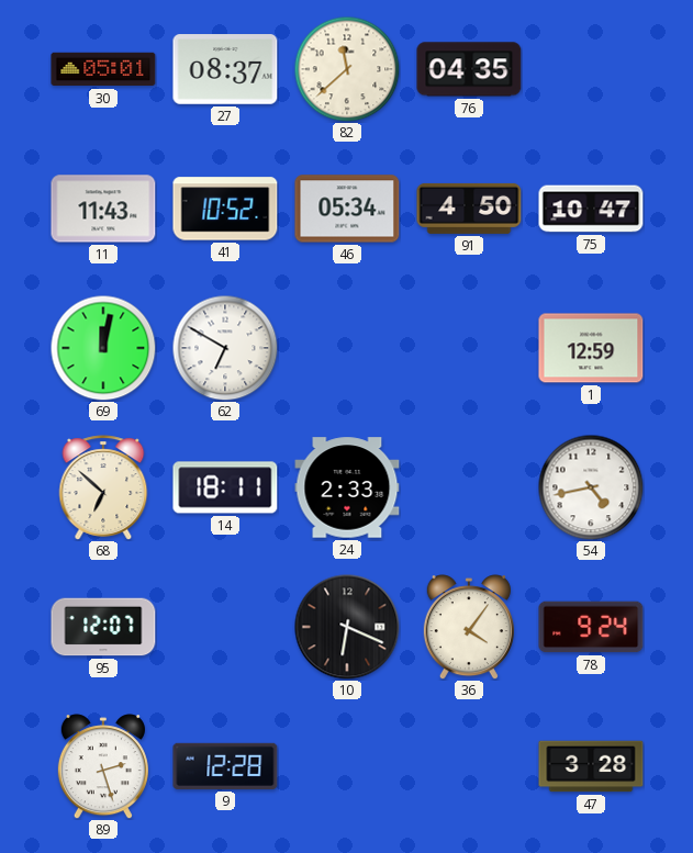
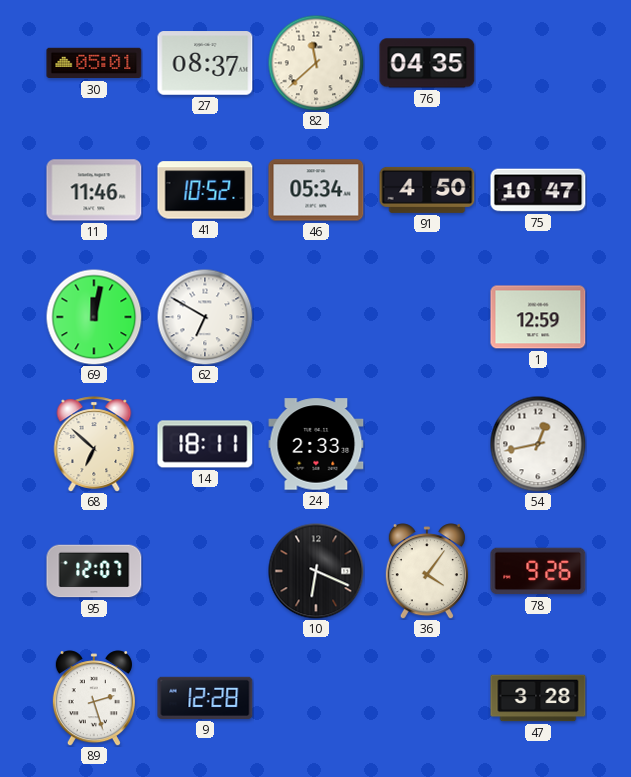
11: 11:43 -> 11:46 (94, 190)
54: 4:43 -> 12:43 (538, 444)
78: 9:24 -> 9:26 (538, 571)
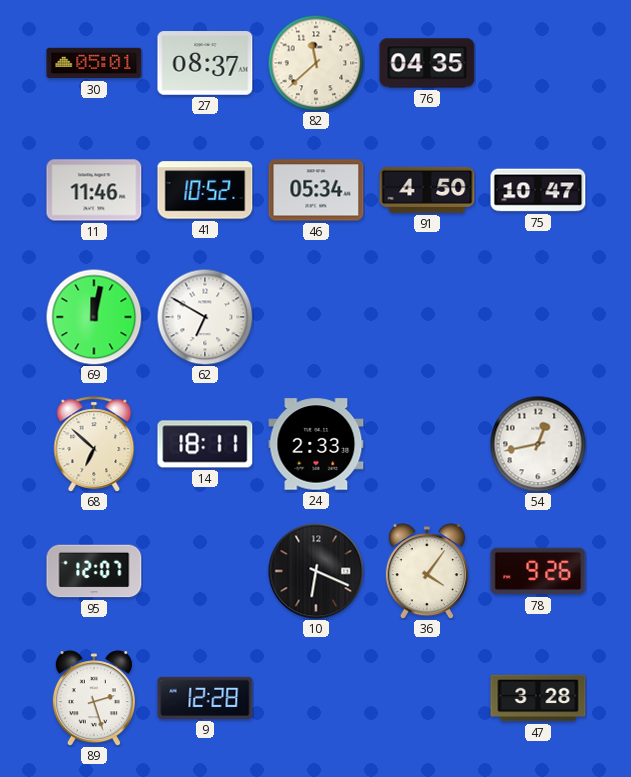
1: 12:59 -> none (538, 317)
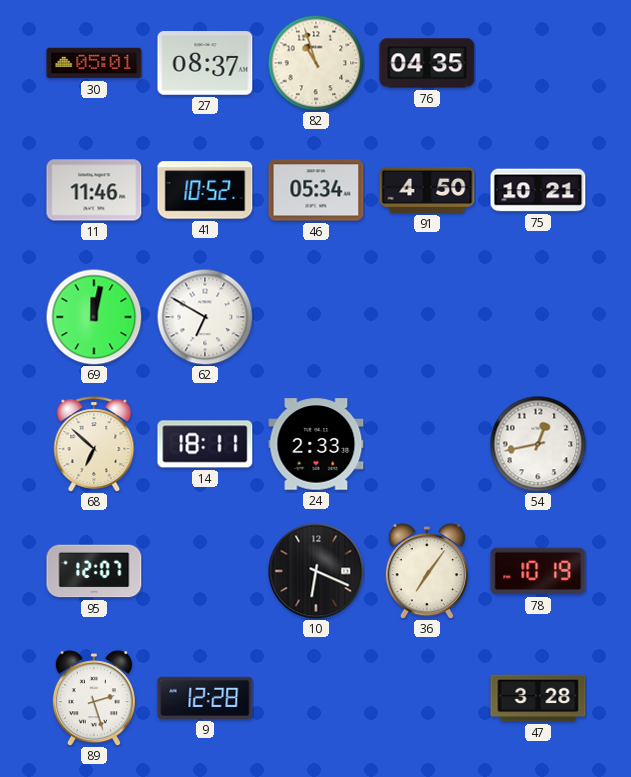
82: 11:38 -> 10:57 (316, 63)
75: 10:47 -> 10:21 (538, 190)
36: 4:06 -> 7:06 (427, 571)
78: 9:26 -> 10:19 (538, 571)
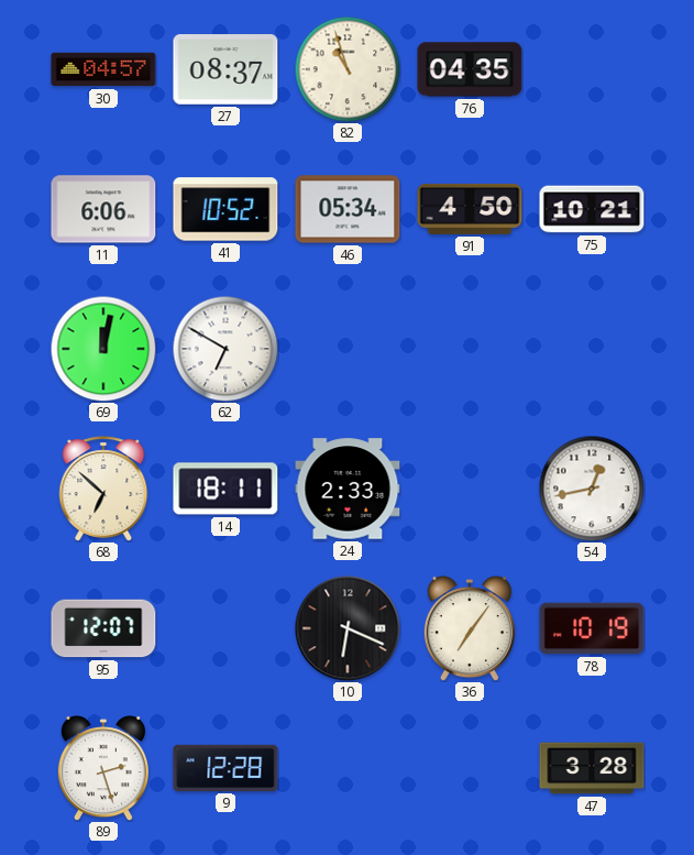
30: 05:01 -> 04:57 (103, 69)
11: 11:46 -> 6:06 (103, 209)
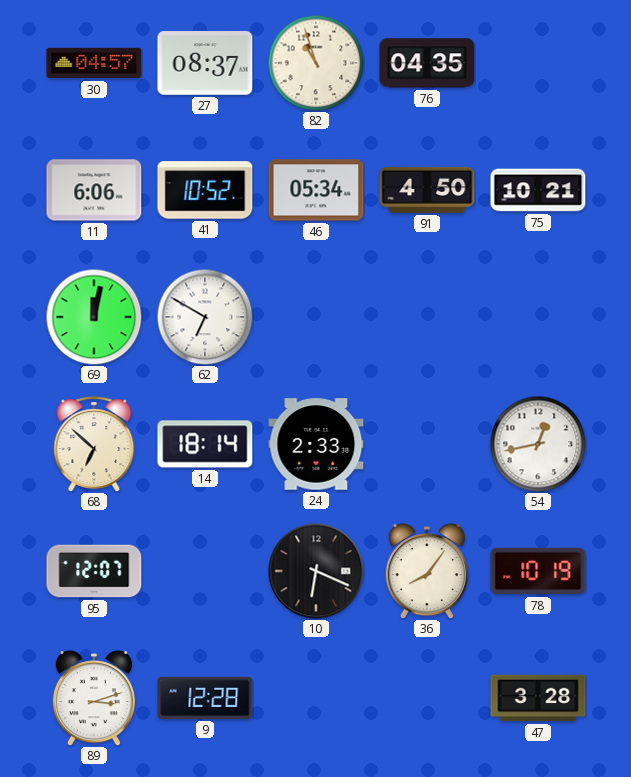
14: 18:11 -> 18:14 (205, 444)
36: 7:06 -> 8:06 (427, 571)
89: 2:27 -> 3:12 (94, 698)
